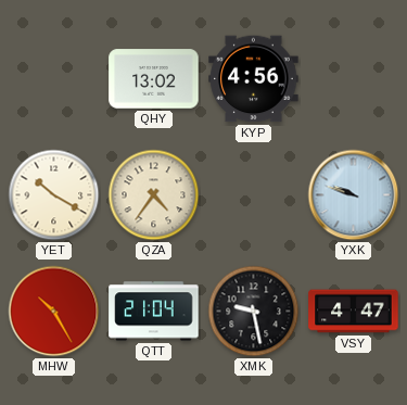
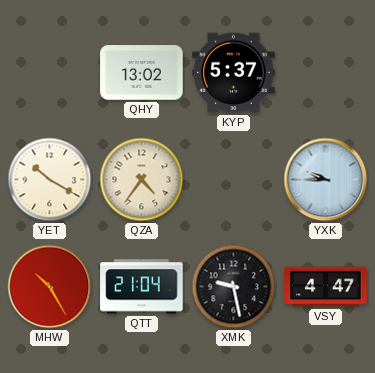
KYP: 4:56 -> 5:37 (234, 73)
YXK: 9:48 -> 9:45 (326, 180)
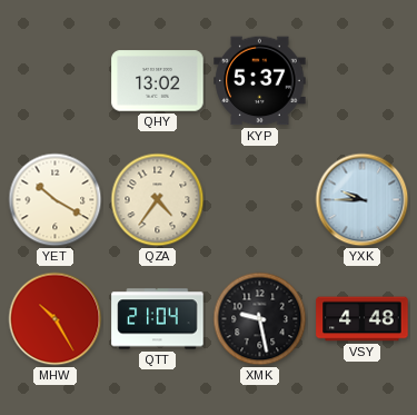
VSY: 4:47 -> 4:48 (363, 319)
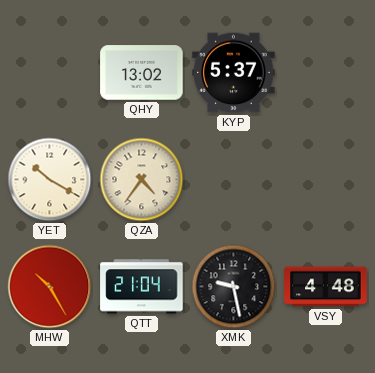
YXK: 9:45 -> none (363, 200)
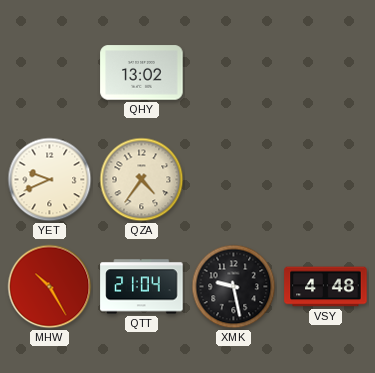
KYP: 5:37 -> none (234, 73)
YET: 10:20 -> 9:41 (50, 180)
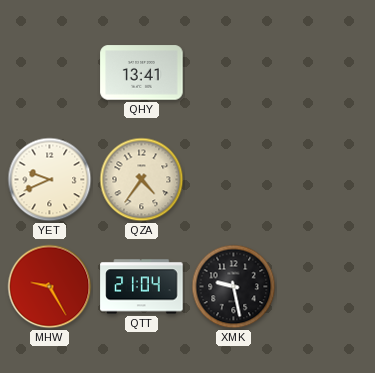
QHY: 13:02 -> 13:41 (142, 73)
MHW: 10:25 -> 9:25 (50, 287)
VSY: 4:48 -> none (326, 287)
